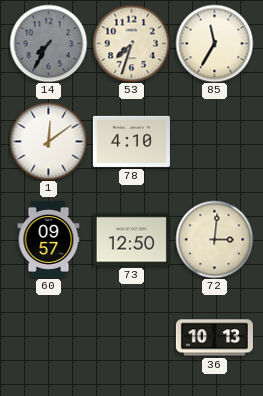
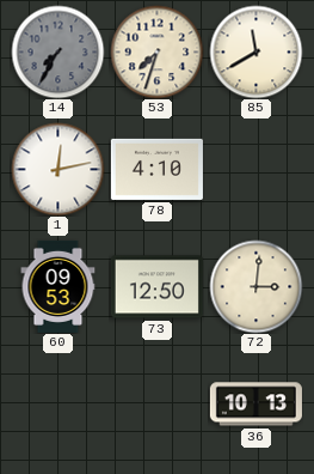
85: 11:35 -> 11:40 (255, 51)
1: 12:09 -> 12:13 (57, 169)
60: 09:57 -> 09:53 (59, 286)
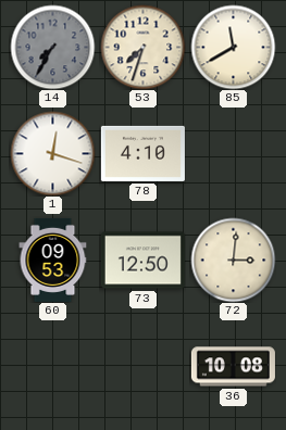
1: 12:13 -> 12:18 (52, 153)
36: 10:13 -> 10:08 (233, 367)
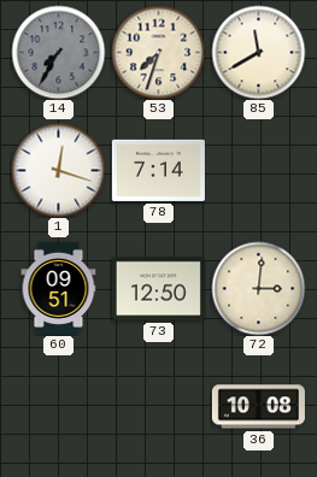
78: 4:10 -> 7:14 (158, 170)
60: 09:53 -> 09:51 (59, 288)
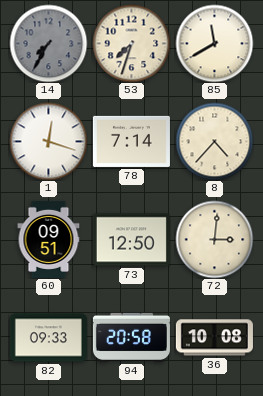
8: none -> 4:37 (214, 141)
82: none -> 09:33 (48, 338)
94: none -> 20:58 (131, 337)
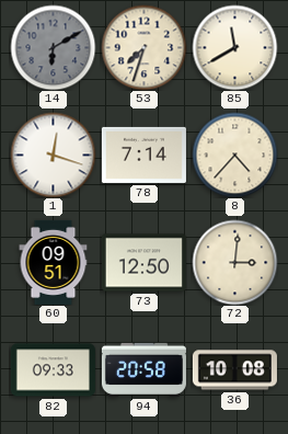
14: 7:35 -> 6:10 (53, 47)
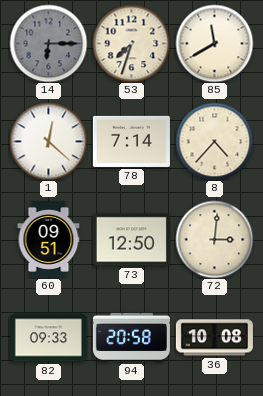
14: 6:10 -> 6:15 (48, 43)
1: 12:18 -> 12:22 (48, 141)
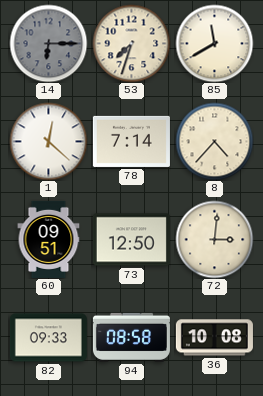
94: 20:58 -> 08:58 (131, 337)
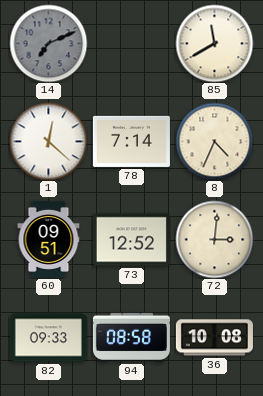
14: 6:15 -> 7:11 (48, 43)
53: 7:33 -> none (131, 43)
8: 4:37 -> 4:34 (214, 141)
73: 12:50 -> 12:52 (131, 240)
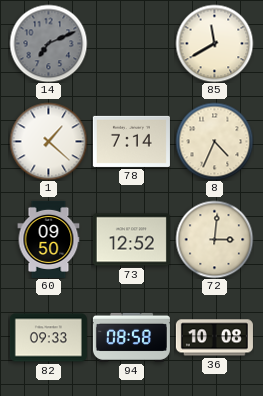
1: 12:22 -> 1:22 (48, 141)
60: 09:51 -> 09:50 (49, 239)
